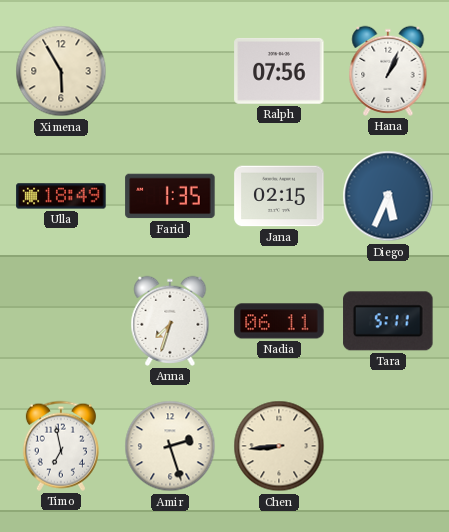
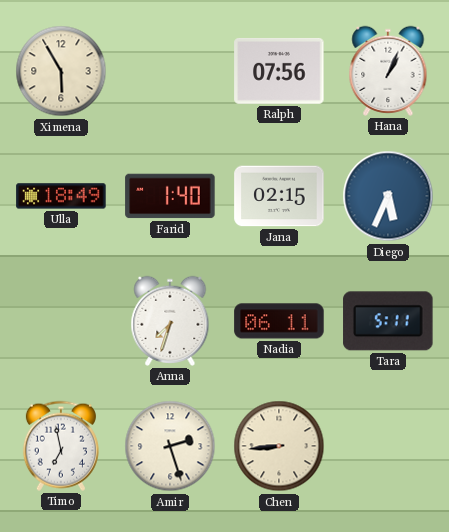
Farid: 1:35 -> 1:40 (170, 196)
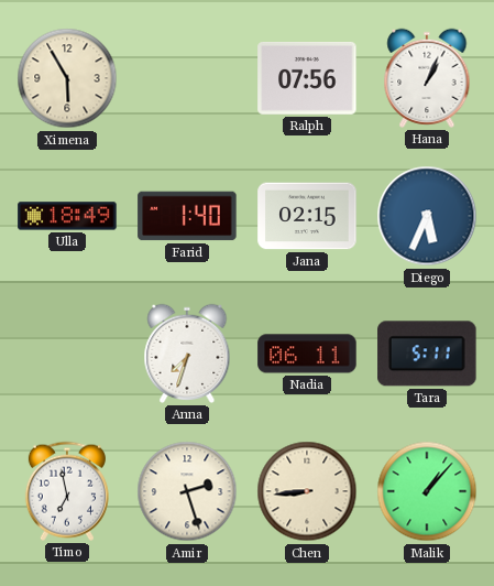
Malik: none -> 1:07 (427, 491)
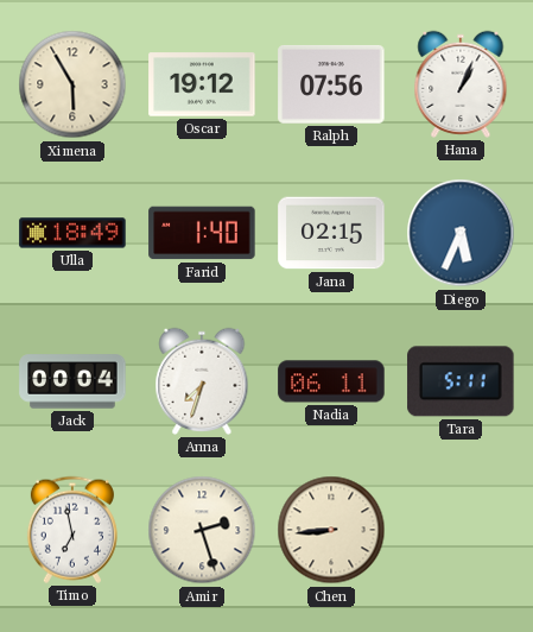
Oscar: none -> 19:12 (202, 84)
Jack: none -> 00:04 (72, 381)
Malik: 1:07 -> none (427, 491)
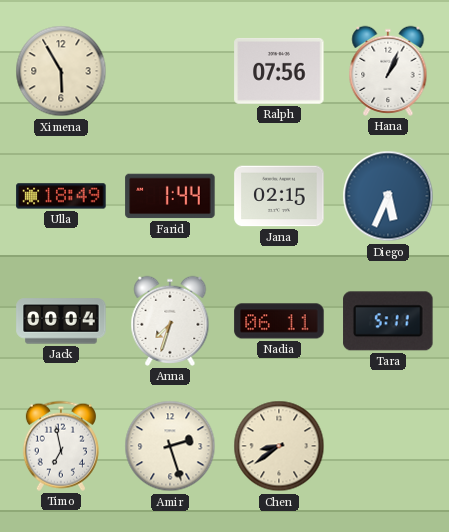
Oscar: 19:12 -> none (202, 84)
Farid: 1:40 -> 1:44 (170, 196)
Chen: 8:44 -> 8:39 (279, 446)
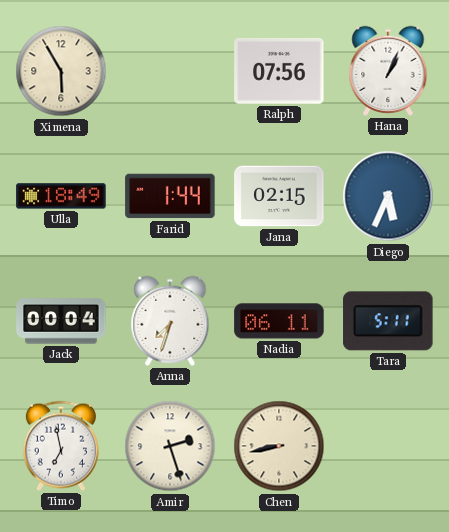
Chen: 8:39 -> 8:43 (279, 446)
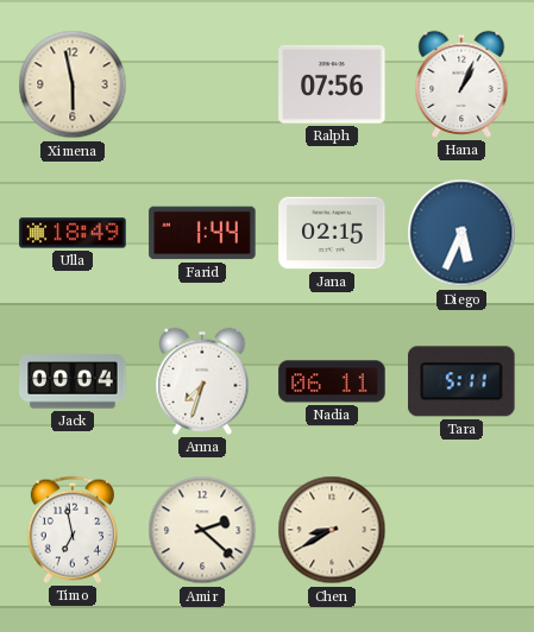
Ximena: 5:55 -> 5:58 (73, 84)
Amir: 2:27 -> 2:22 (202, 530)
Chen: 8:43 -> 8:40 (332, 530)
